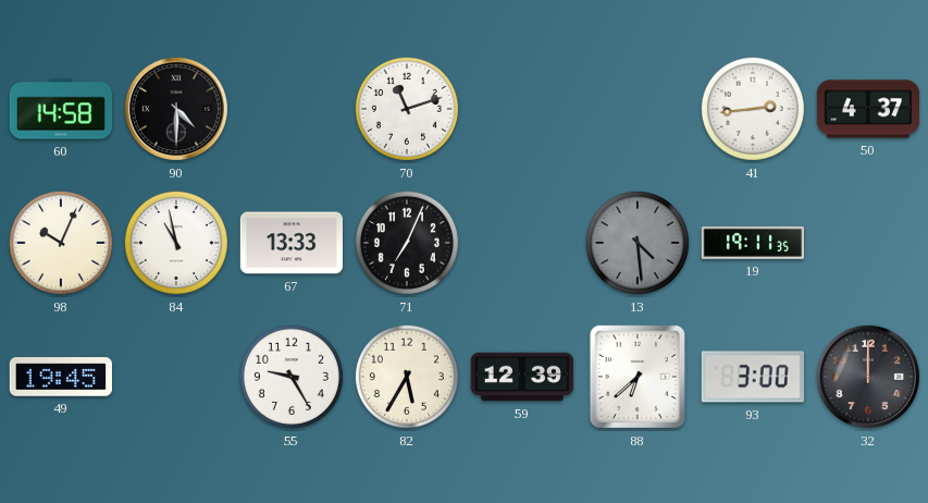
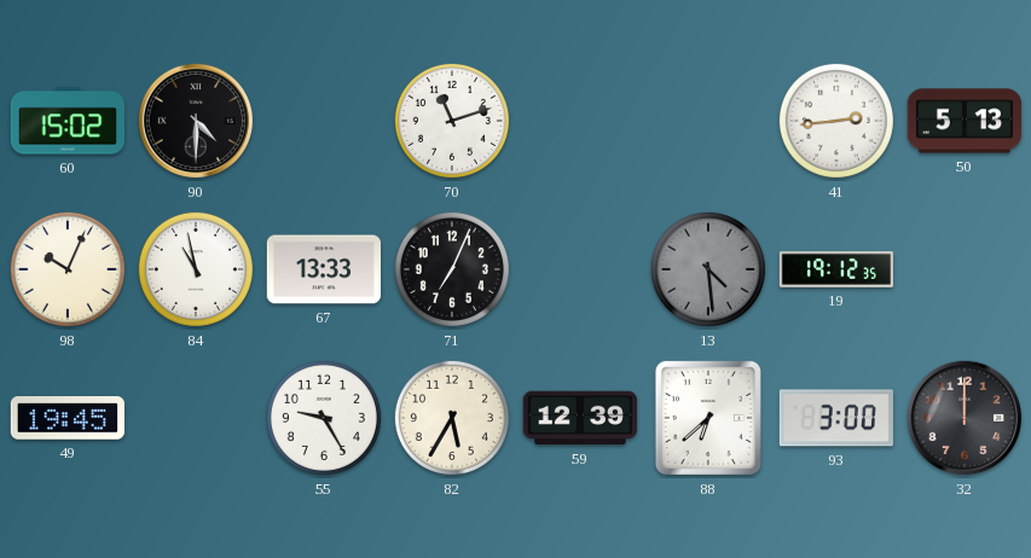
60: 14:58 -> 15:02 (66, 121)
50: 4:37 -> 5:13 (963, 121)
19: 19:11 -> 19:12 (835, 269)
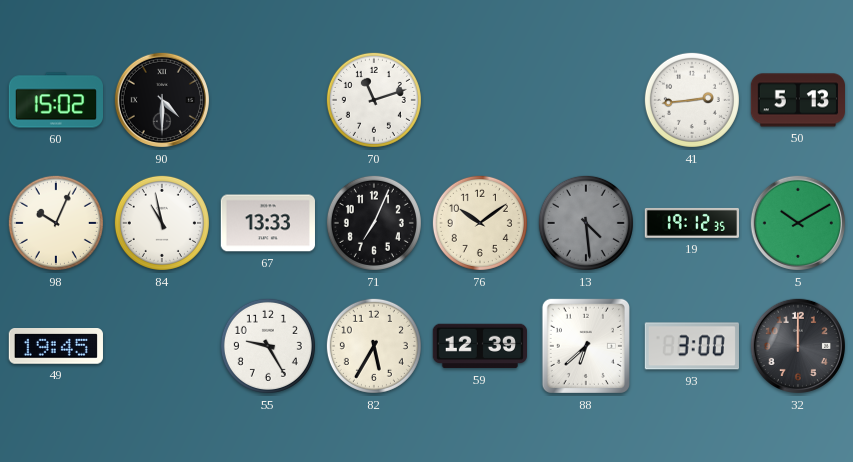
76: none -> 10:09 (480, 223)
5: none -> 10:10 (798, 223)
